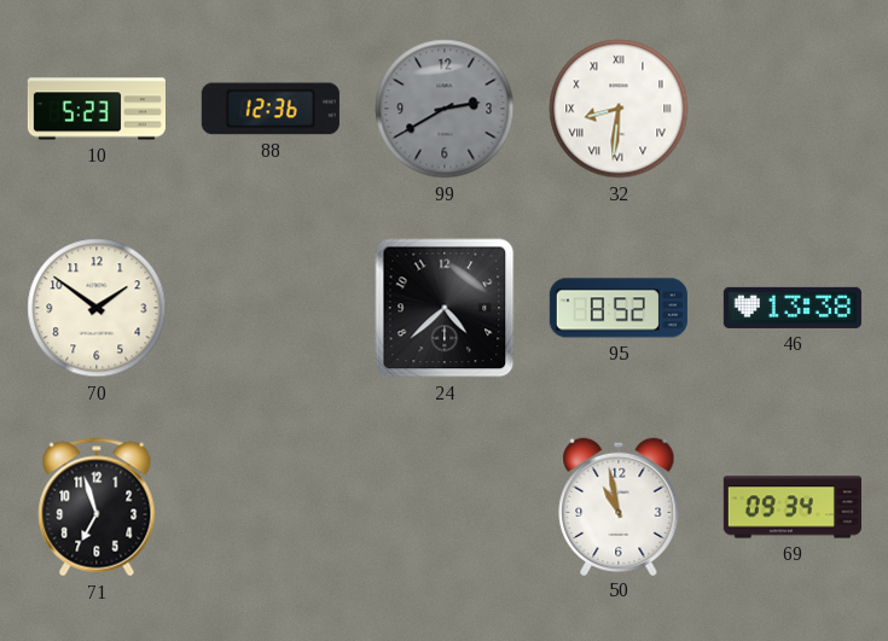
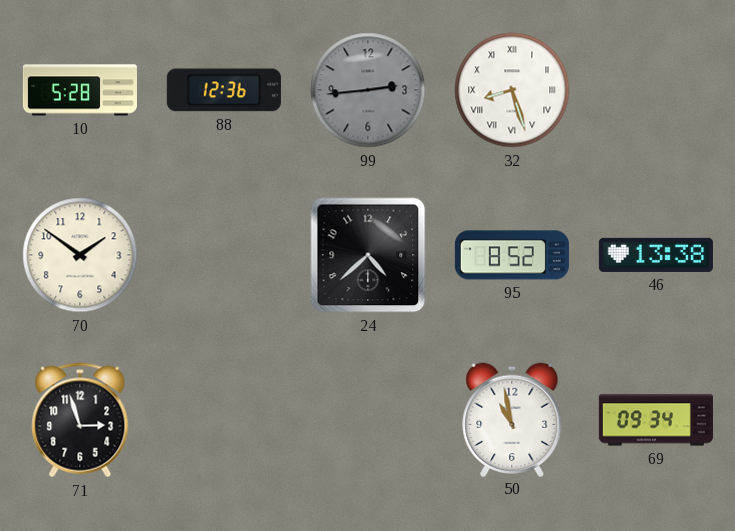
10: 5:23 -> 5:28 (80, 90)
99: 2:40 -> 2:44 (368, 90)
32: 8:31 -> 8:27 (512, 90)
71: 6:57 -> 2:57 (80, 420)
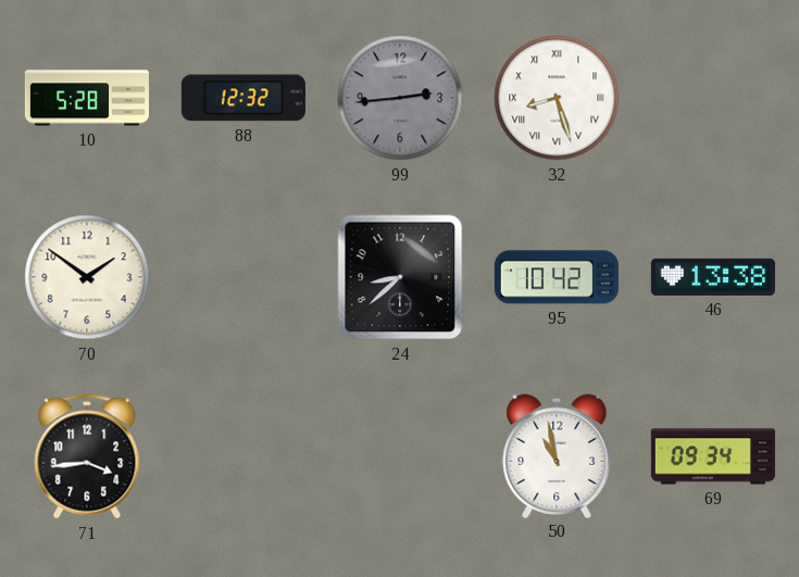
88: 12:36 -> 12:32 (244, 98)
24: 4:38 -> 8:38 (400, 277)
95: 8:52 -> 10:42 (557, 277)
71: 2:57 -> 3:44 (87, 456)
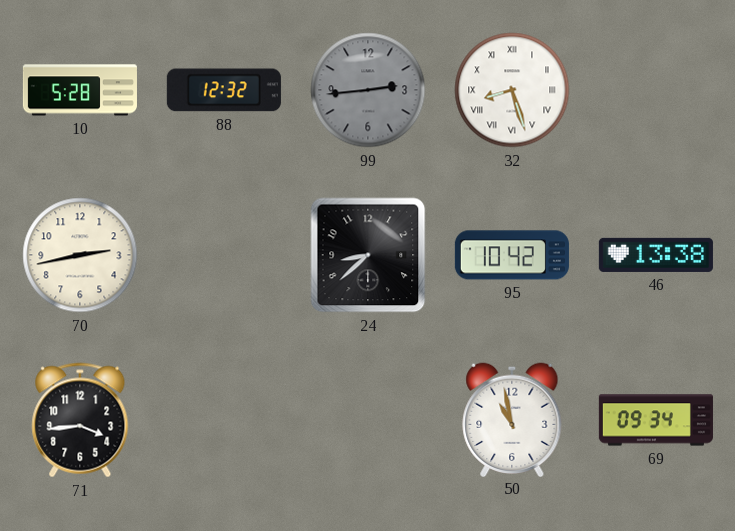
70: 1:51 -> 2:43 (80, 255)
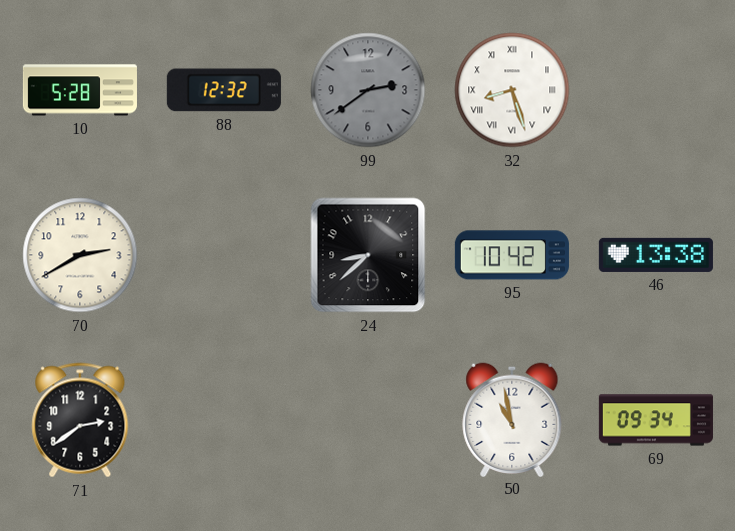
99: 2:44 -> 2:39 (368, 90)
70: 2:43 -> 2:40 (80, 255)
71: 3:44 -> 2:39 (80, 420)
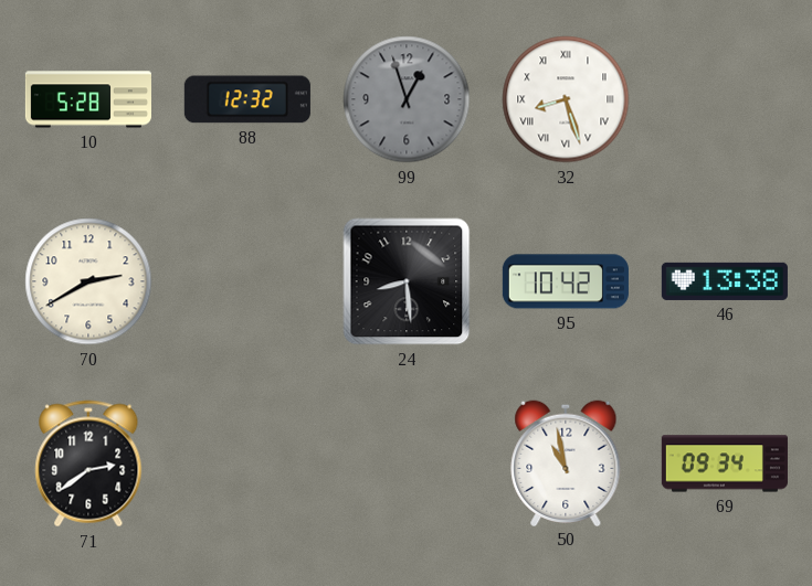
99: 2:39 -> 12:57 (407, 99)
24: 8:38 -> 8:29 (407, 281)
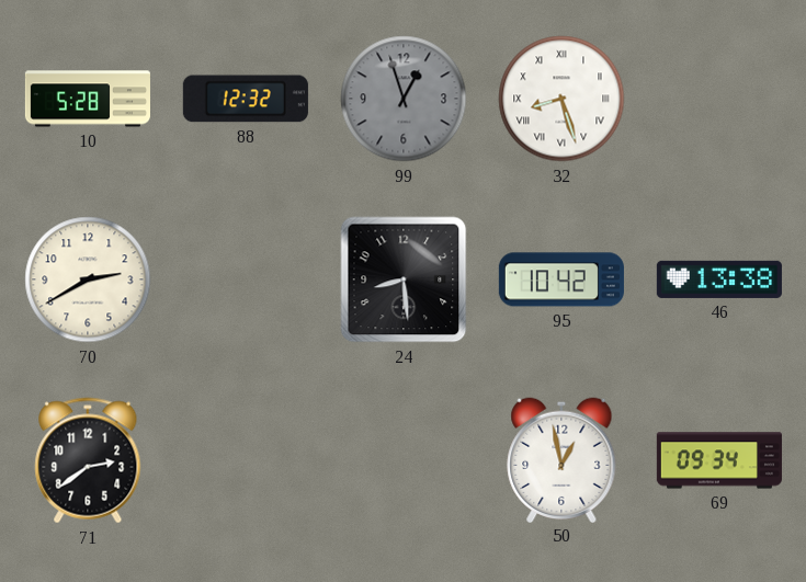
50: 10:58 -> 12:58 (561, 459)
